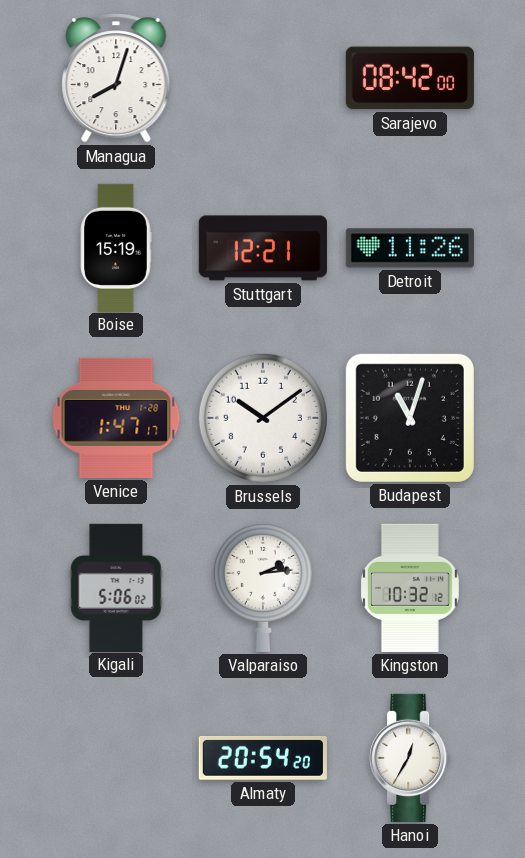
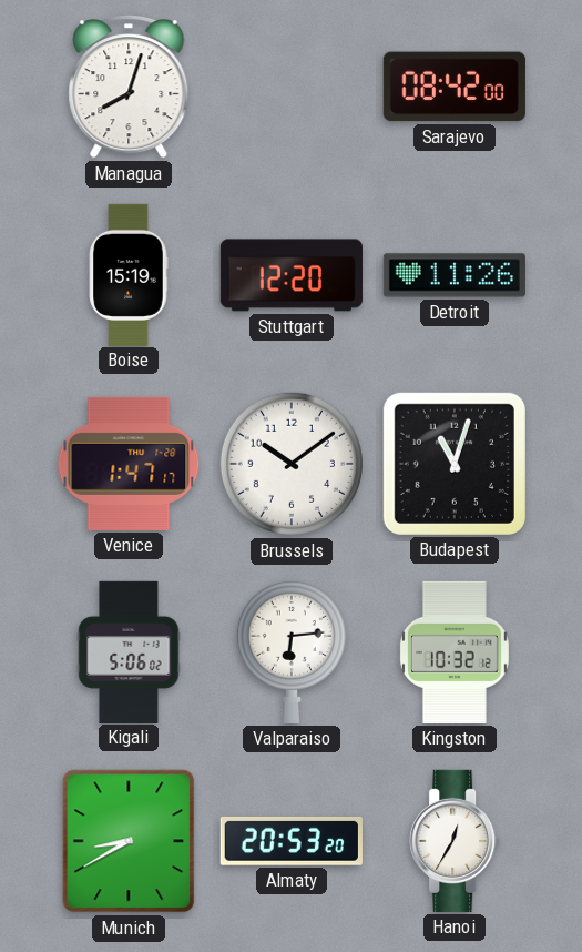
Stuttgart: 12:21 -> 12:20 (292, 275)
Valparaiso: 2:14 -> 6:14 (292, 651)
Munich: none -> 8:40 (129, 841)
Almaty: 20:54 -> 20:53 (292, 841)
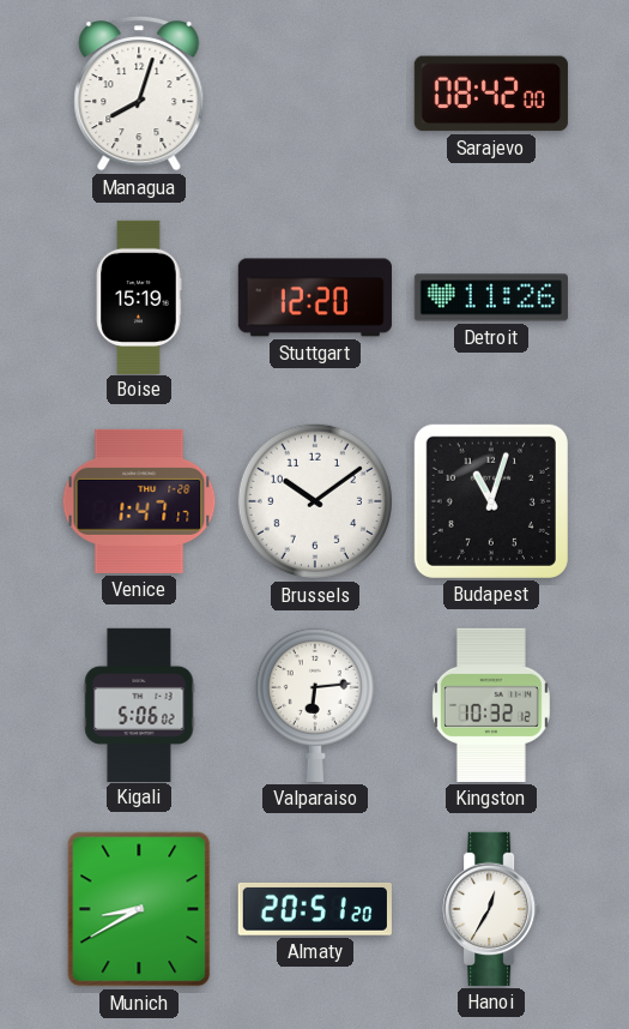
Almaty: 20:53 -> 20:51 (315, 909)
